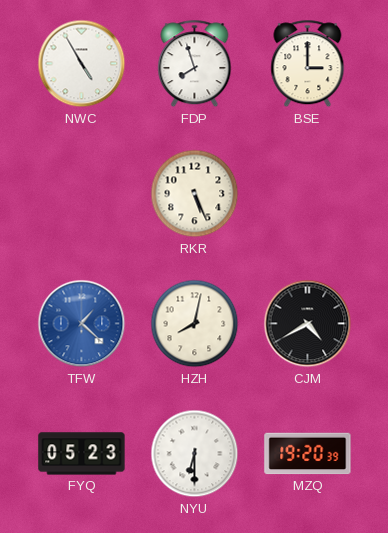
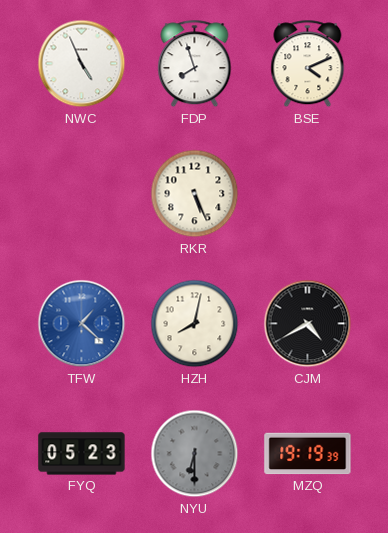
NWC: 4:55 -> 4:56 (82, 64)
BSE: 3:00 -> 4:11 (308, 64)
NYU dial: white -> grey (195, 454)
MZQ: 19:20 -> 19:19 (308, 454)
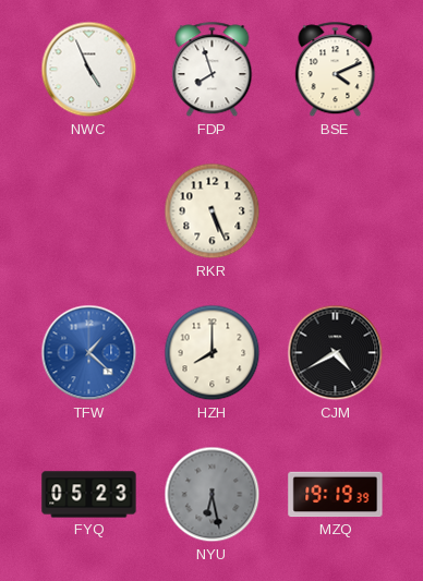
HZH: 8:02 -> 8:00 (213, 353)
NYU: 6:30 -> 6:28 (213, 495)
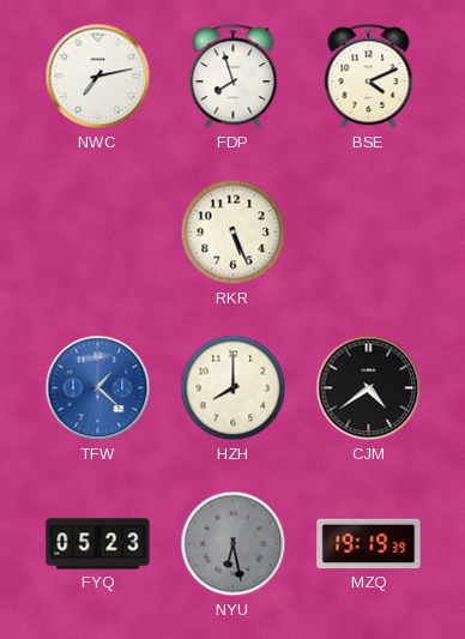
NWC: 4:56 -> 7:13 (98, 77)
CJM: 4:40 -> 4:39 (369, 388)
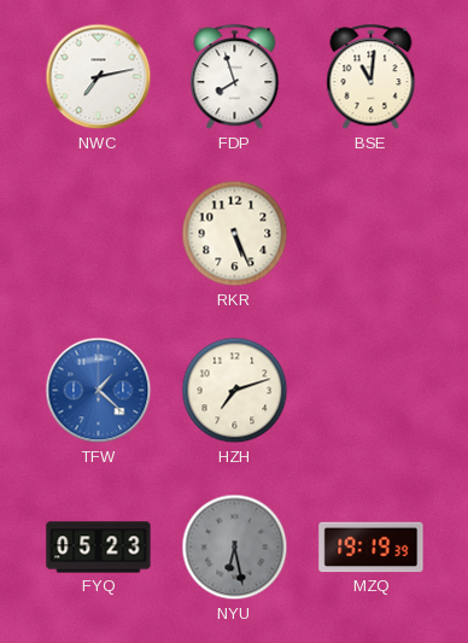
BSE: 4:11 -> 11:01 (372, 77)
HZH: 8:00 -> 7:12 (235, 391)
CJM: 4:39 -> none (369, 388)
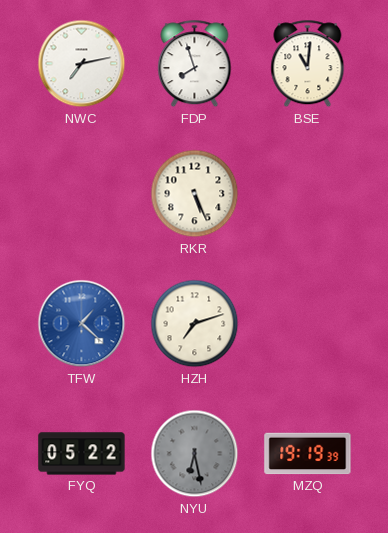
FYQ: 05:23 -> 05:22 (82, 454)
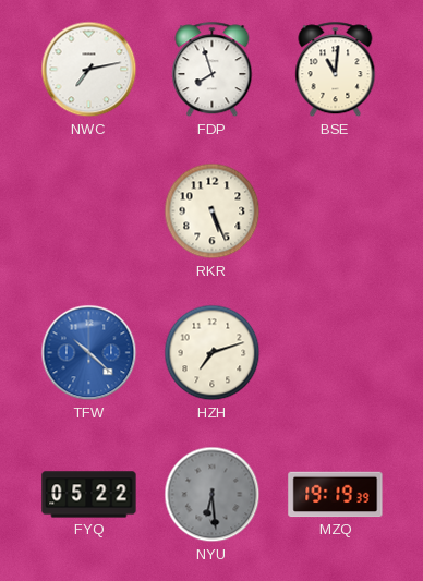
TFW: 1:22 -> 10:22 (89, 353)
NYU: 6:28 -> 6:29 (213, 495)
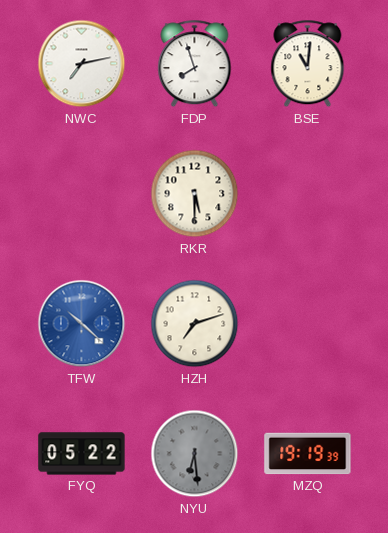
RKR: 5:26 -> 5:30 (195, 194)
